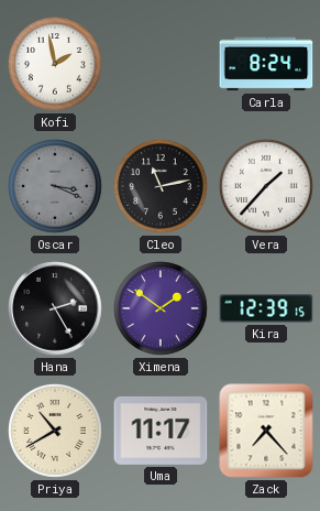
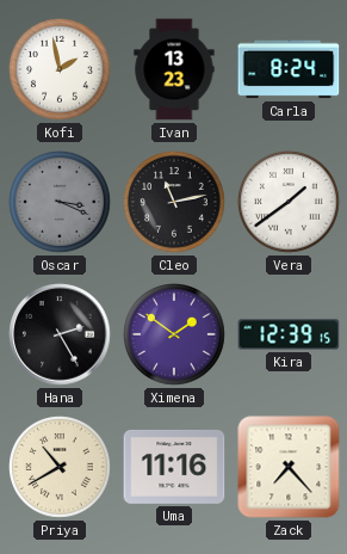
Ivan: none -> 13:23 (174, 69)
Vera: 1:37 -> 1:39 (290, 203)
Uma: 11:17 -> 11:16 (174, 467)
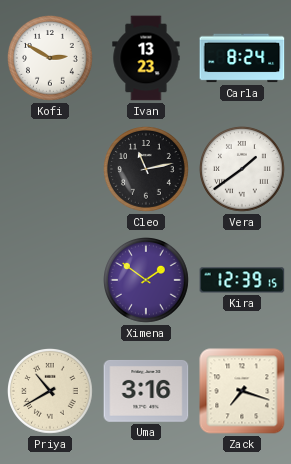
Kofi: 1:58 -> 2:50 (51, 59)
Oscar: 3:19 -> none (61, 203)
Hana: 2:25 -> none (60, 334)
Uma: 11:16 -> 3:16 (146, 391)
Zack: 7:23 -> 7:18 (242, 391)
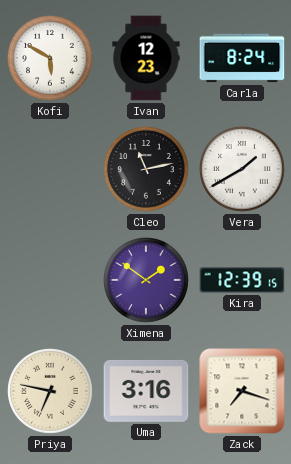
Kofi: 2:50 -> 5:50 (51, 59)
Ivan: 13:23 -> 12:23 (146, 58)
Vera: 1:39 -> 1:40 (243, 170)
Priya: 10:40 -> 6:47 (51, 392)
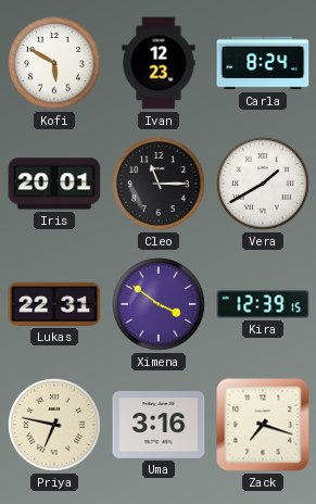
Iris: none -> 20:01 (54, 184)
Cleo: 11:13 -> 11:15 (160, 185)
Lukas: none -> 22:31 (54, 304)
Ximena: 1:51 -> 3:51 (160, 305)
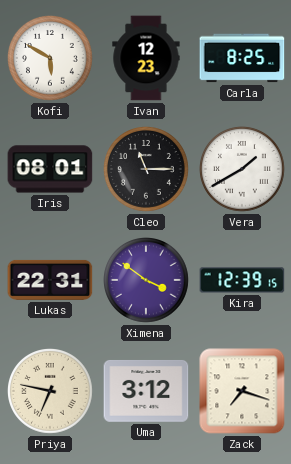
Carla: 8:24 -> 8:25 (242, 58)
Iris: 20:01 -> 08:01 (50, 169)
Uma: 3:16 -> 3:12 (146, 391)
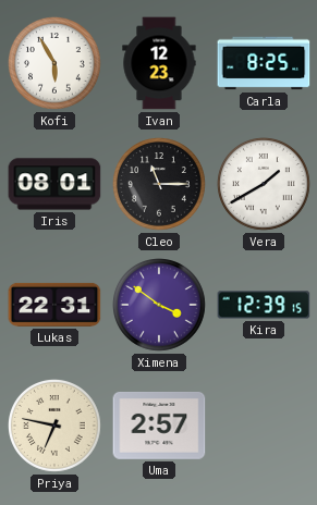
Kofi: 5:50 -> 5:55 (56, 64)
Uma: 3:12 -> 2:57 (159, 426)
Zack: 7:18 -> none (242, 391)
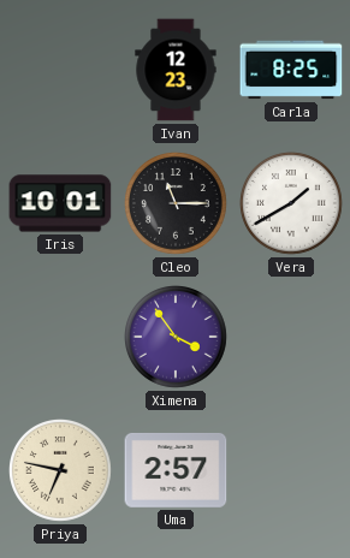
Kofi: 5:55 -> none (56, 64)
Iris: 08:01 -> 10:01 (60, 203)
Lukas: 22:31 -> none (54, 305)
Ximena: 3:51 -> 3:54 (177, 338)
Kira: 12:39 -> none (264, 305)
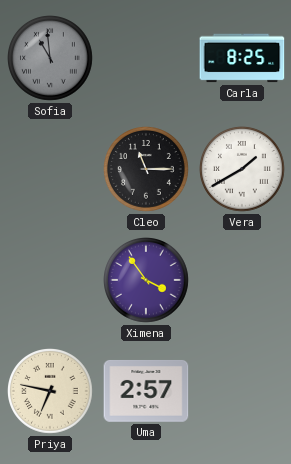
Sofia: none -> 10:59 (51, 59)
Ivan: 12:23 -> none (176, 70)
Iris: 10:01 -> none (60, 203)
